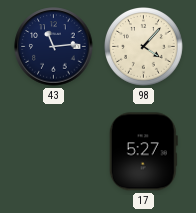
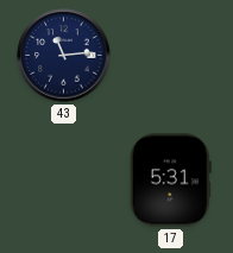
98: 4:07 -> none (144, 47)
17: 5:27 -> 5:31 (170, 181)
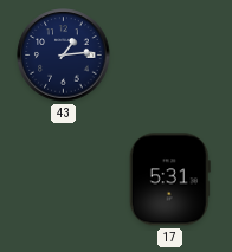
43: 11:14 -> 1:14 (64, 56)
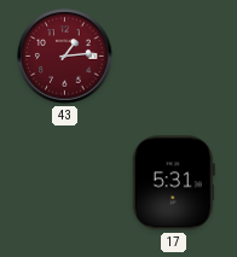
43 dial: navy -> burgundy (65, 57)
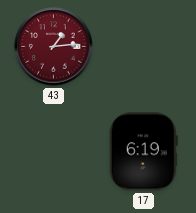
17: 5:31 -> 6:19 (143, 152)
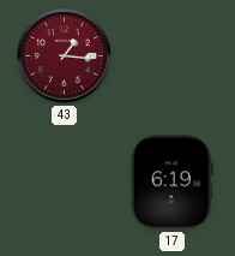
43: 1:14 -> 1:16 (65, 56)
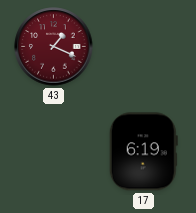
43: 1:16 -> 1:19 (54, 47)
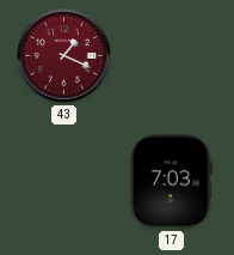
17: 6:19 -> 7:03 (171, 182)
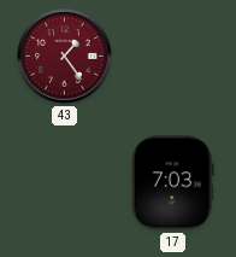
43: 1:19 -> 1:24 (65, 57)
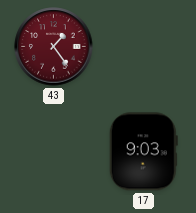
17: 7:03 -> 9:03 (143, 152)
